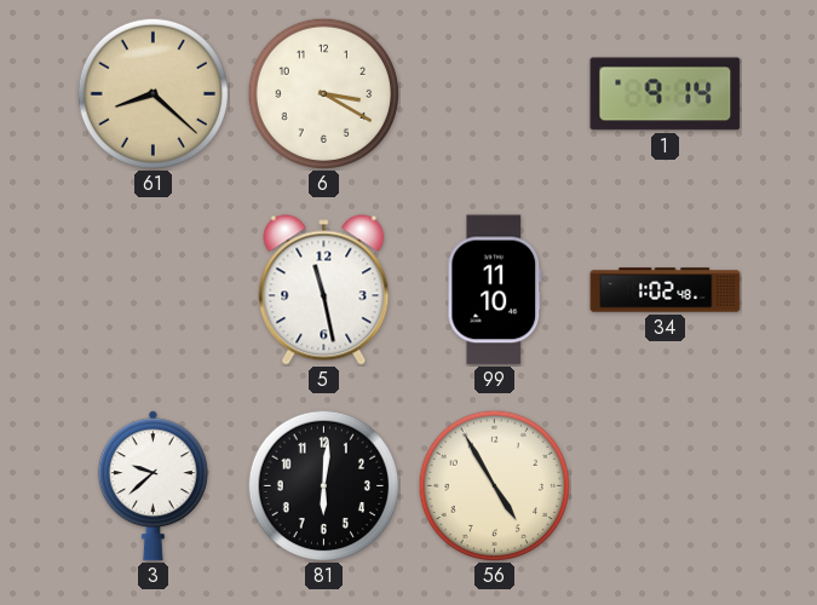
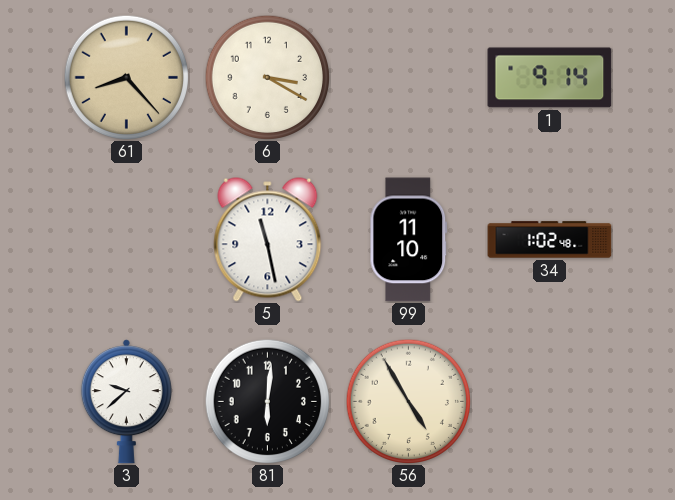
61: 8:22 -> 8:23 (126, 77)
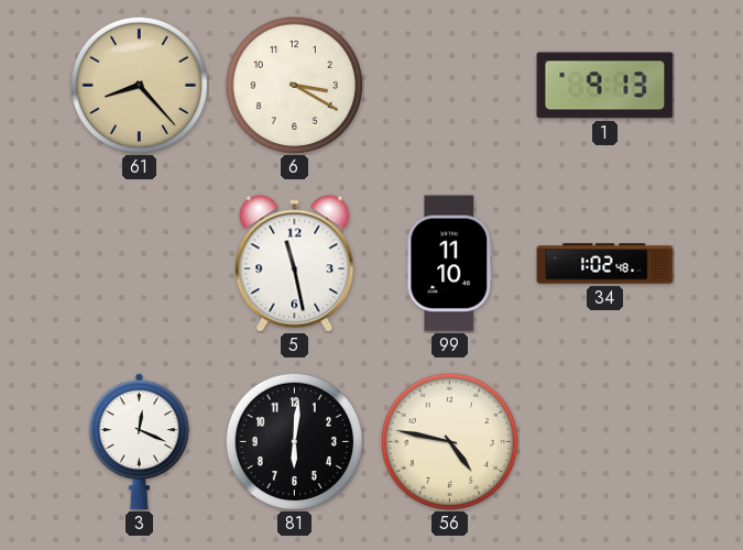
1: 9:14 -> 9:13 (605, 86)
3: 9:38 -> 12:19 (139, 442)
56: 4:55 -> 4:47 (449, 441)
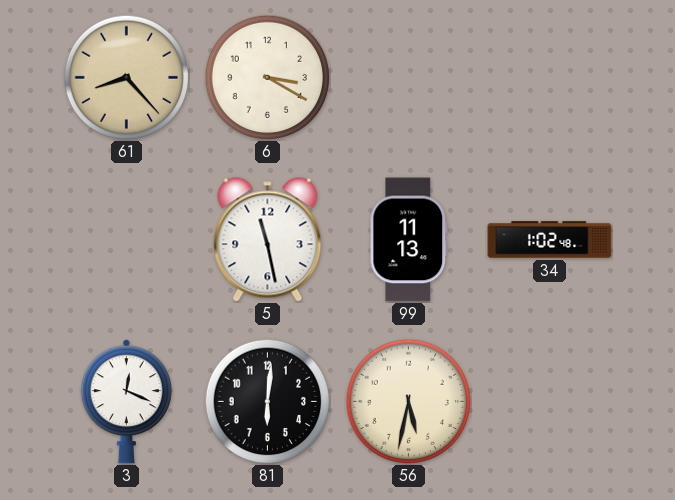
1: 9:13 -> none (605, 86)
99: 11:10 -> 11:13 (409, 240)
56: 4:47 -> 5:32 (408, 401)
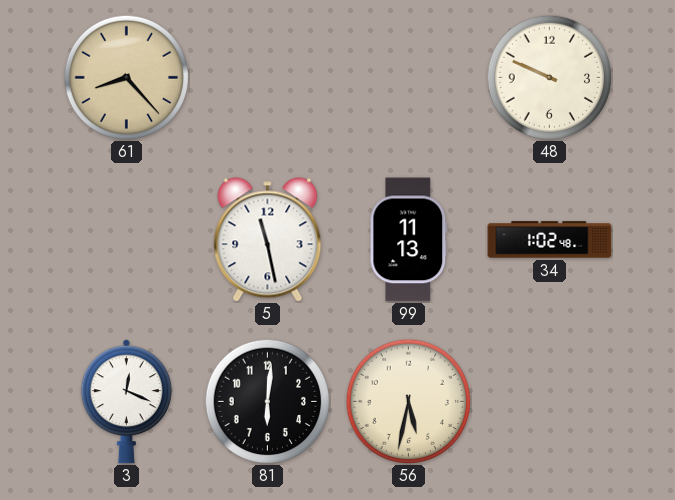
6: 3:20 -> none (267, 77)
48: none -> 9:49 (549, 77)
